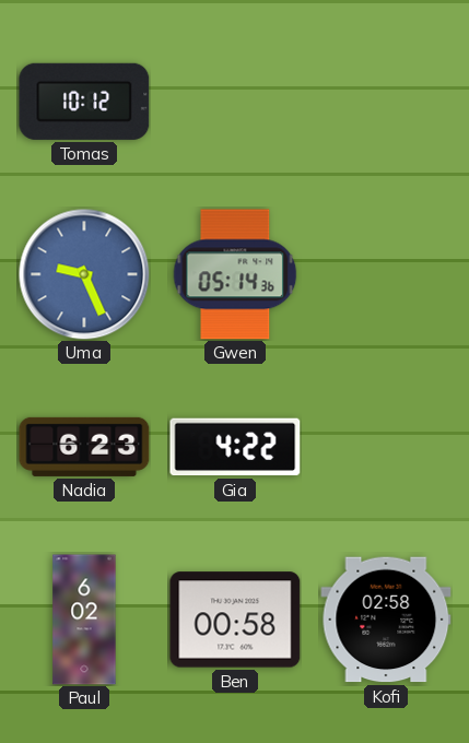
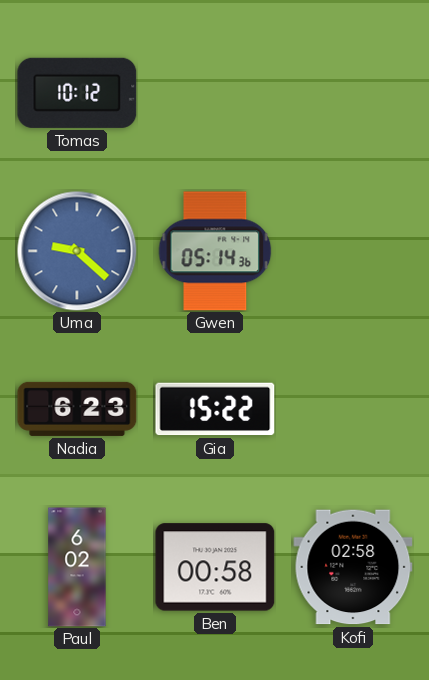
Uma: 9:26 -> 9:22 (77, 251)
Gia: 4:22 -> 15:22 (215, 409)
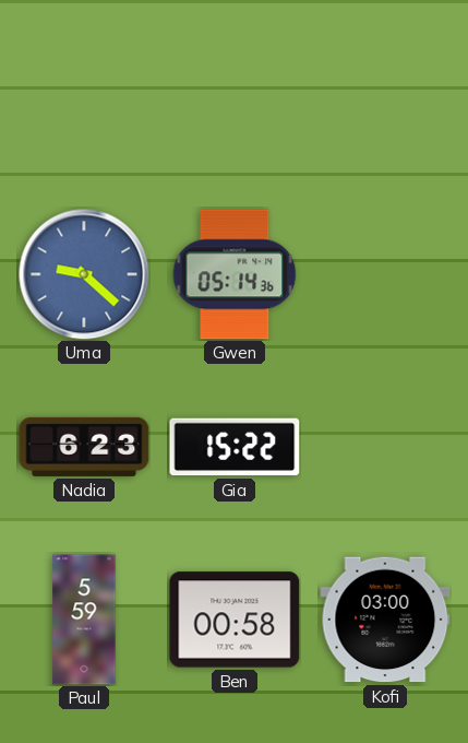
Tomas: 10:12 -> none (77, 93)
Paul: 6:02 -> 5:59 (84, 620)
Kofi: 02:58 -> 03:00 (385, 620)
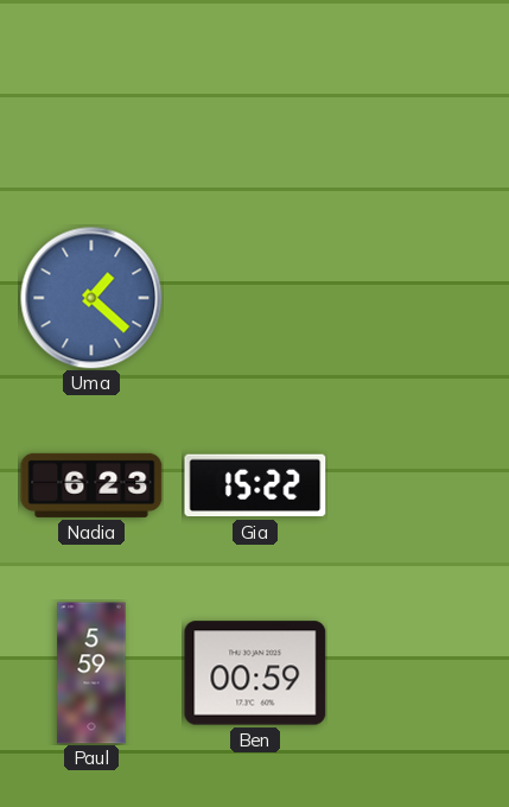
Uma: 9:22 -> 1:22 (91, 298)
Gwen: 05:14 -> none (235, 274)
Ben: 00:58 -> 00:59 (255, 673)
Kofi: 03:00 -> none (385, 620)
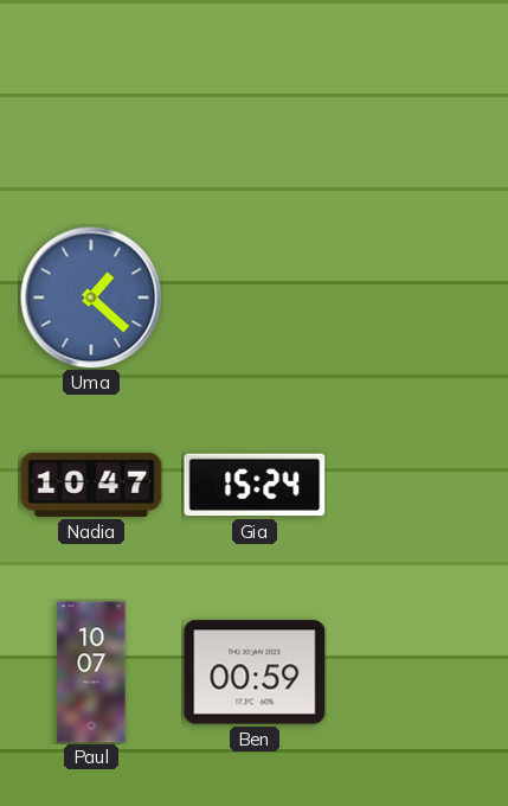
Nadia: 6:23 -> 10:47 (91, 485)
Gia: 15:22 -> 15:24 (255, 485)
Paul: 5:59 -> 10:07 (91, 672)
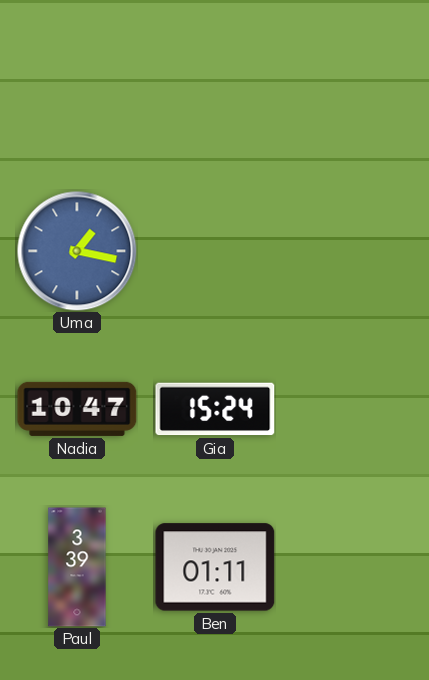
Uma: 1:22 -> 1:17 (77, 251)
Paul: 10:07 -> 3:39 (77, 567)
Ben: 00:59 -> 01:11 (215, 567)
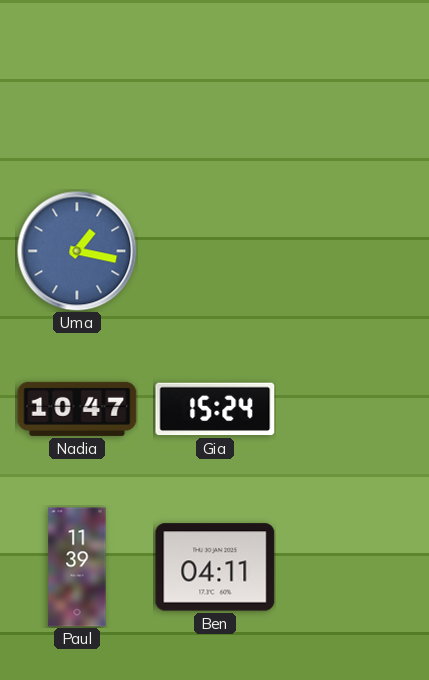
Paul: 3:39 -> 11:39 (77, 567)
Ben: 01:11 -> 04:11 (215, 567)
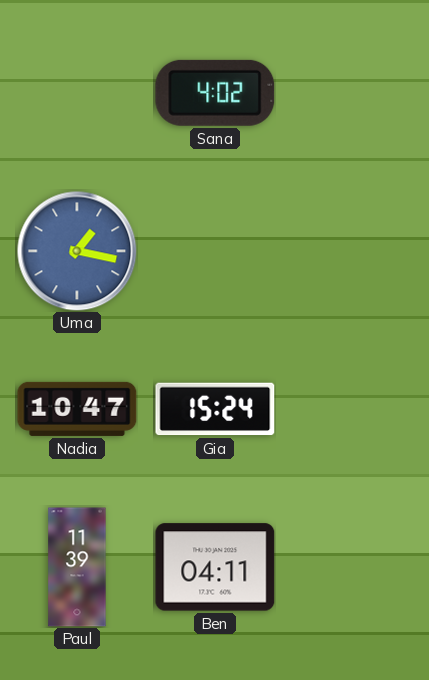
Sana: none -> 4:02 (215, 93)
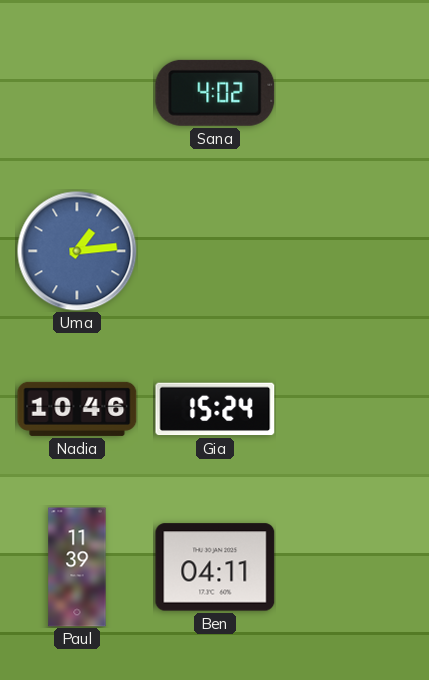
Uma: 1:17 -> 1:14 (77, 251)
Nadia: 10:47 -> 10:46 (77, 409)
